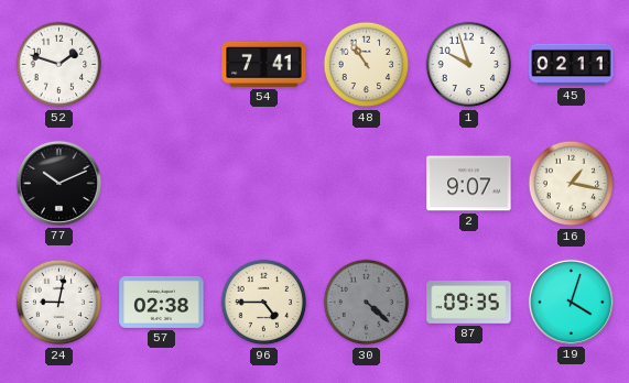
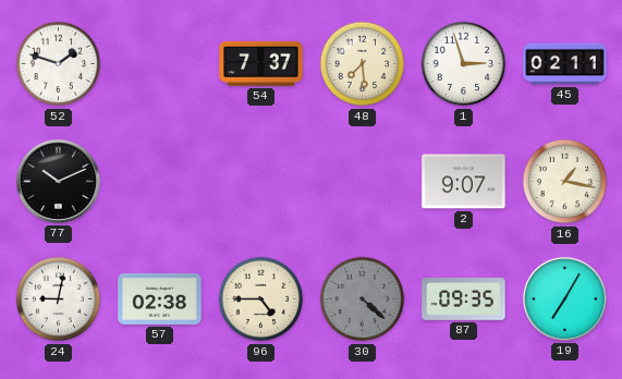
54: 7:41 -> 7:37 (261, 63)
48: 10:54 -> 7:29 (363, 64)
1: 9:57 -> 2:57 (464, 64)
19: 4:03 -> 7:05 (564, 298)
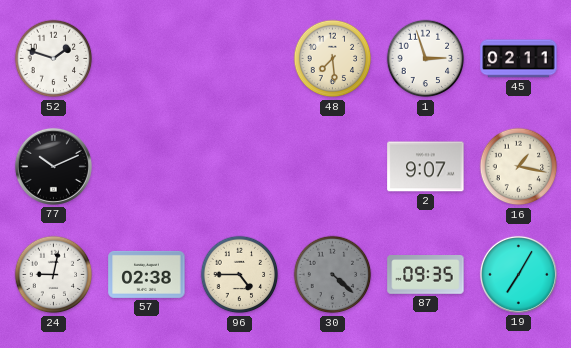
54: 7:37 -> none (261, 63)
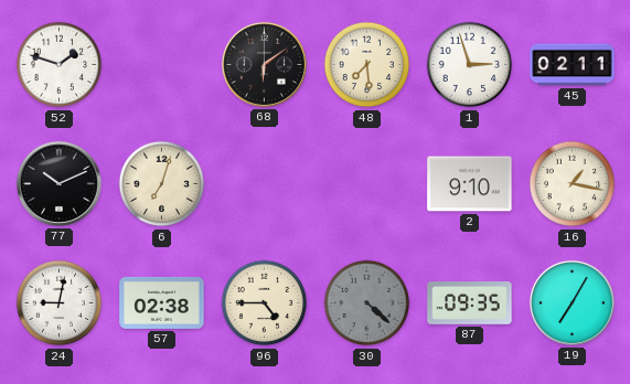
68: none -> 6:09 (264, 64)
6: none -> 7:03 (162, 184)
2: 9:07 -> 9:10 (470, 184)
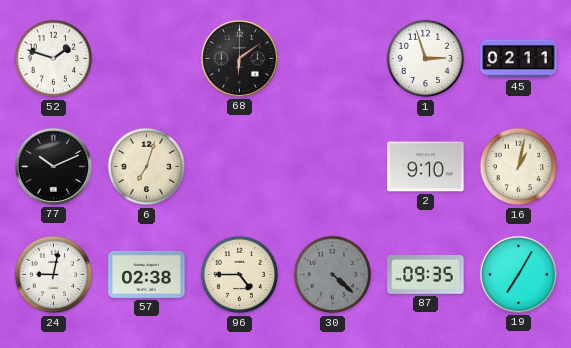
48: 7:29 -> none (367, 65)
16: 1:17 -> 1:02 (519, 167)
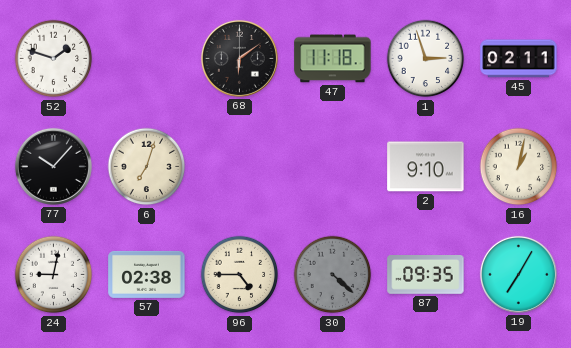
47: none -> 11:18 (333, 59)
77: 10:11 -> 10:07 (53, 166)
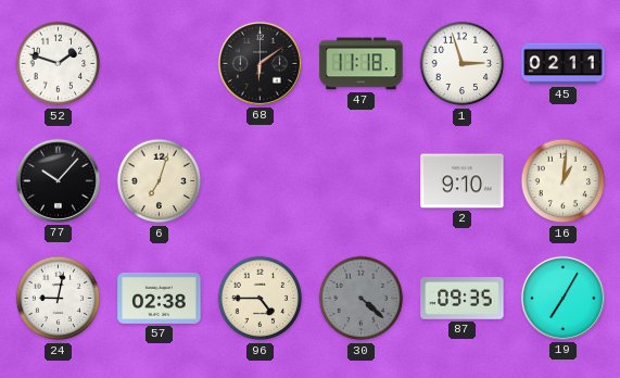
16: 1:02 -> 1:01 (564, 181)
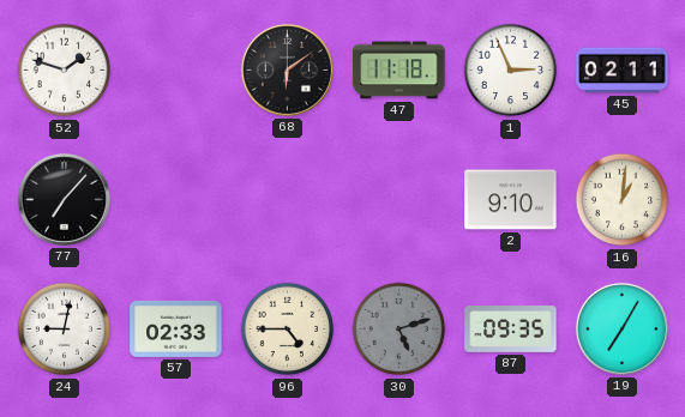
1: 2:57 -> 2:56 (511, 71)
77: 10:07 -> 7:07 (64, 199)
6: 7:03 -> none (160, 181)
57: 02:38 -> 02:33 (176, 328)
30: 4:22 -> 5:12 (399, 330)
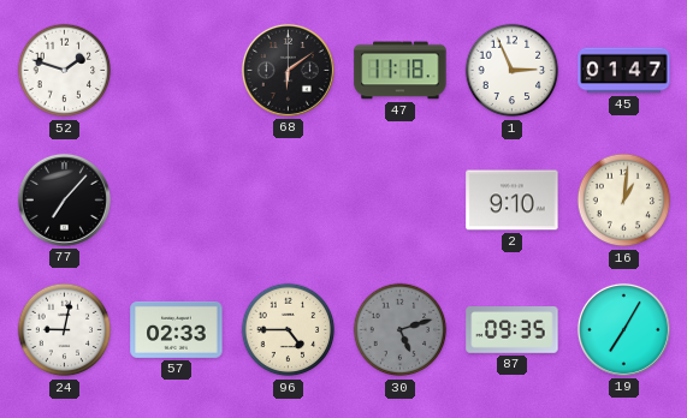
45: 02:11 -> 01:47 (624, 71)
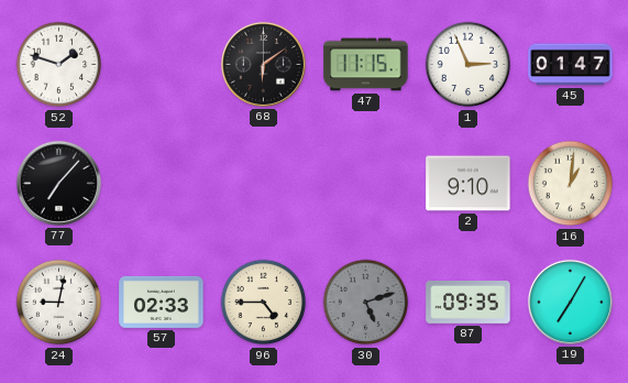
47: 11:18 -> 11:15 (366, 65)
